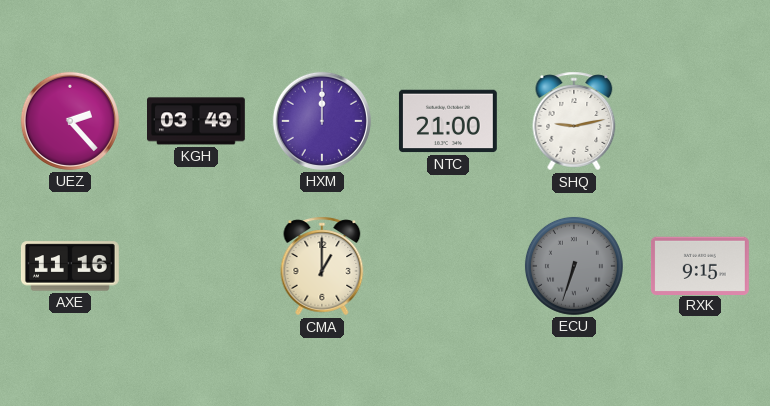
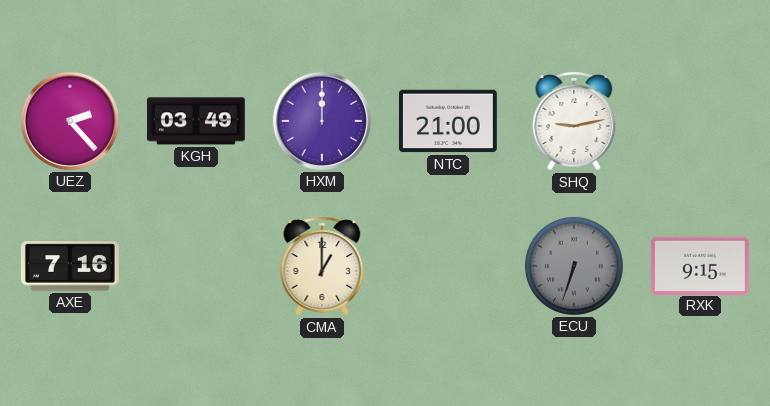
AXE: 11:16 -> 7:16 (70, 266)
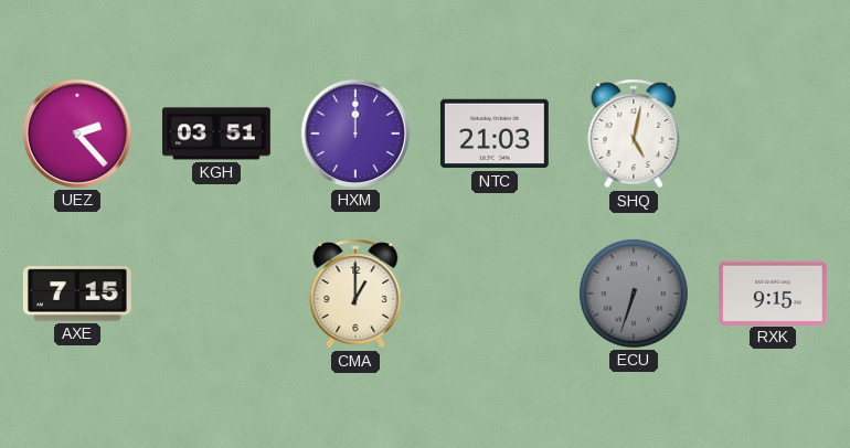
KGH: 03:49 -> 03:51 (217, 134)
NTC: 21:00 -> 21:03 (495, 134)
SHQ: 9:13 -> 5:02 (634, 134)
AXE: 7:16 -> 7:15 (77, 294)
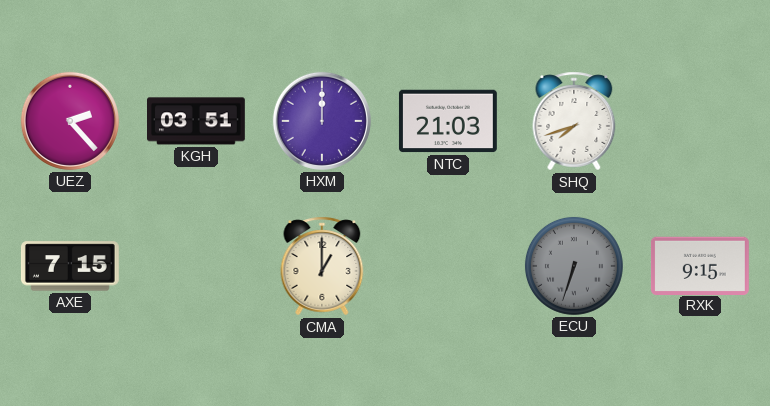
SHQ: 5:02 -> 7:42 (574, 121)
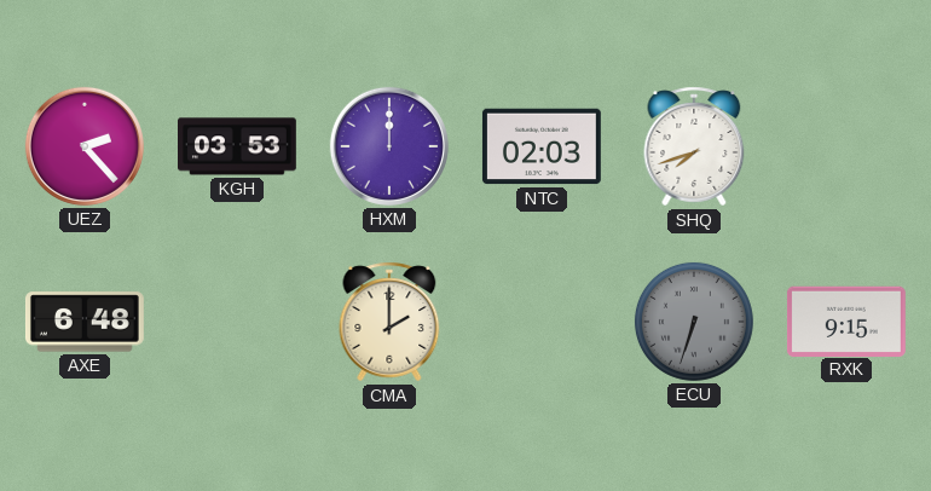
KGH: 03:51 -> 03:53 (238, 146)
NTC: 21:03 -> 02:03 (542, 146)
AXE: 7:15 -> 6:48 (85, 322)
CMA: 1:00 -> 2:00 (389, 322)
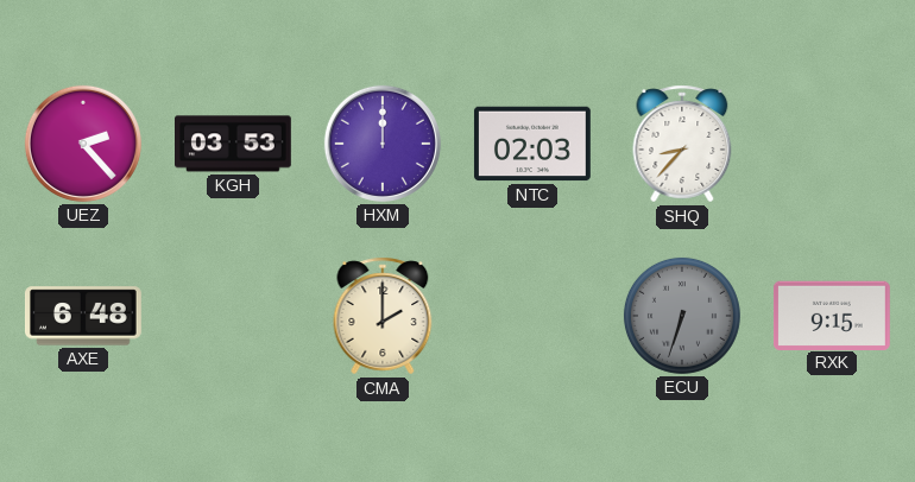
SHQ: 7:42 -> 8:37 (682, 144)
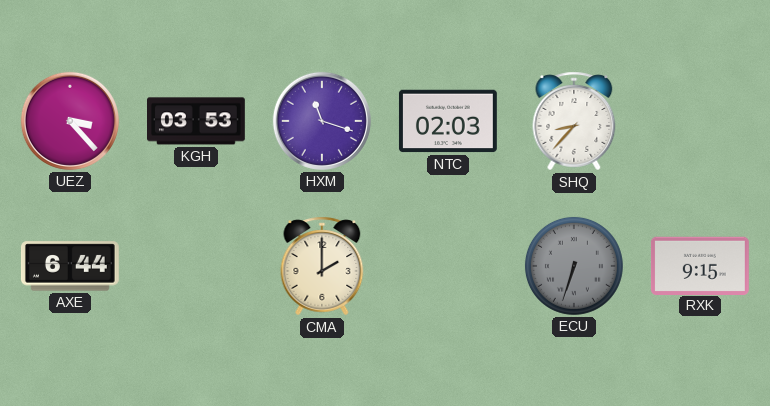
UEZ: 2:23 -> 3:23 (70, 121)
HXM: 12:00 -> 11:18 (322, 121)
AXE: 6:48 -> 6:44 (70, 266)
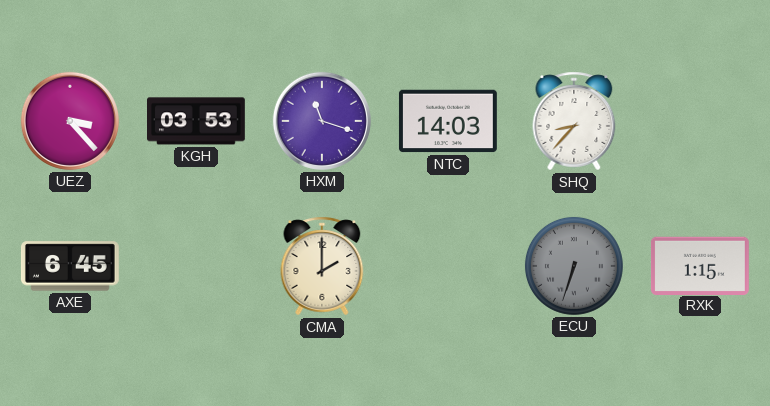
NTC: 02:03 -> 14:03 (448, 121)
AXE: 6:44 -> 6:45 (70, 266)
RXK: 9:15 -> 1:15 (700, 265)
